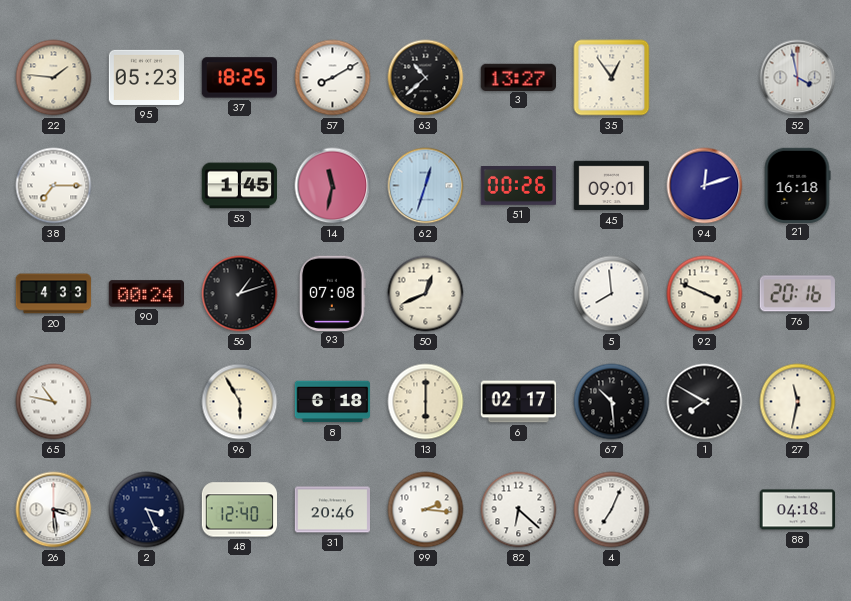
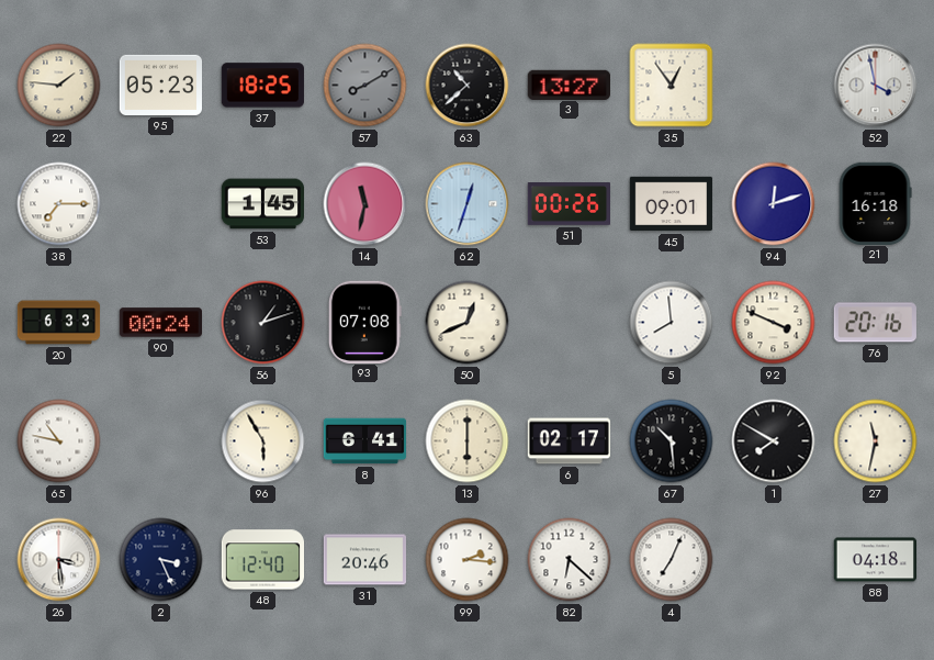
57 dial: white -> grey (365, 86)
20: 4:33 -> 6:33 (59, 323)
8: 6:18 -> 6:41 (365, 441)
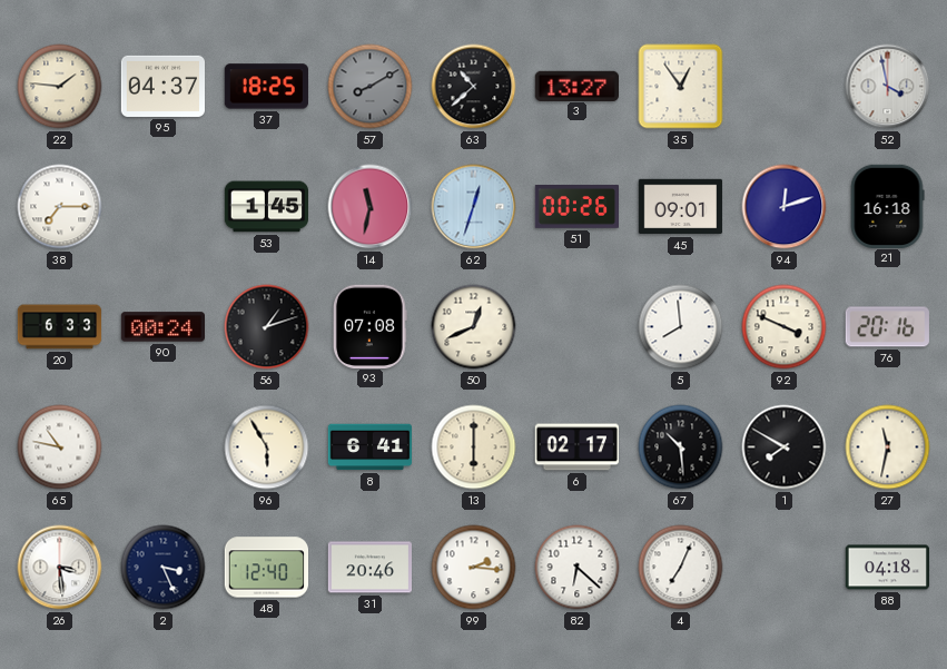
95: 05:23 -> 04:37 (162, 86)
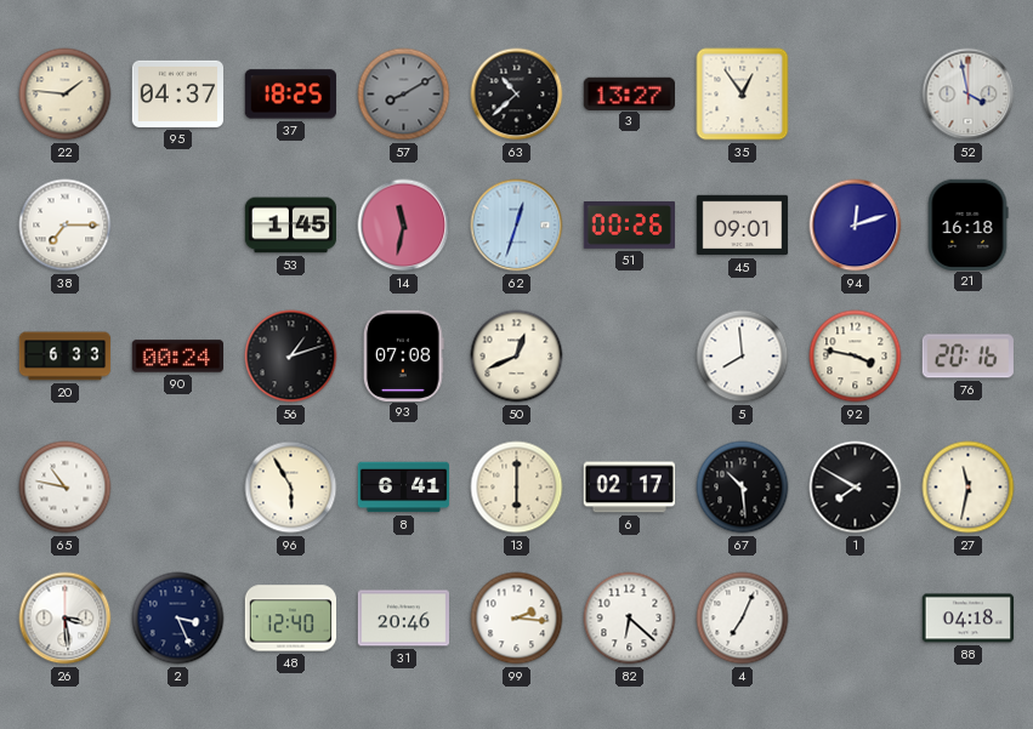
92: 3:49 -> 3:47 (856, 357)
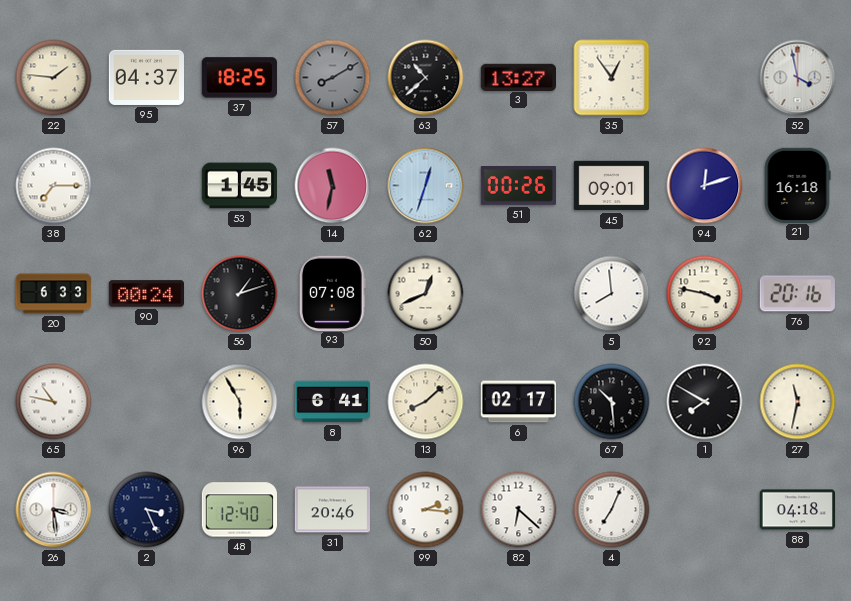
13: 6:00 -> 8:08 (426, 402)
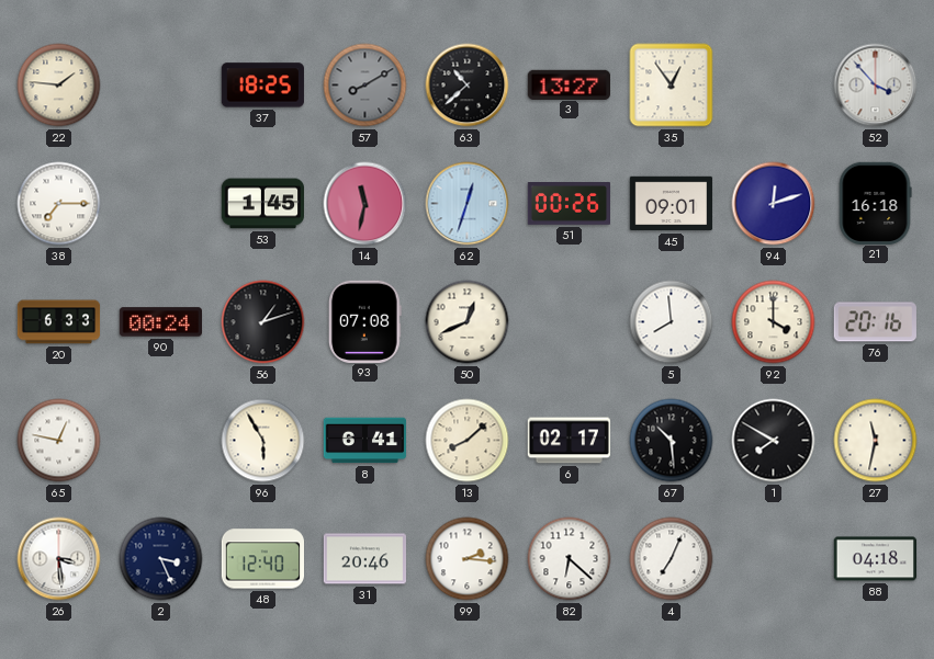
95: 04:37 -> none (146, 77)
52: 3:58 -> 3:53 (876, 86)
92: 3:47 -> 4:00 (774, 322)
65: 10:47 -> 12:47 (59, 441)
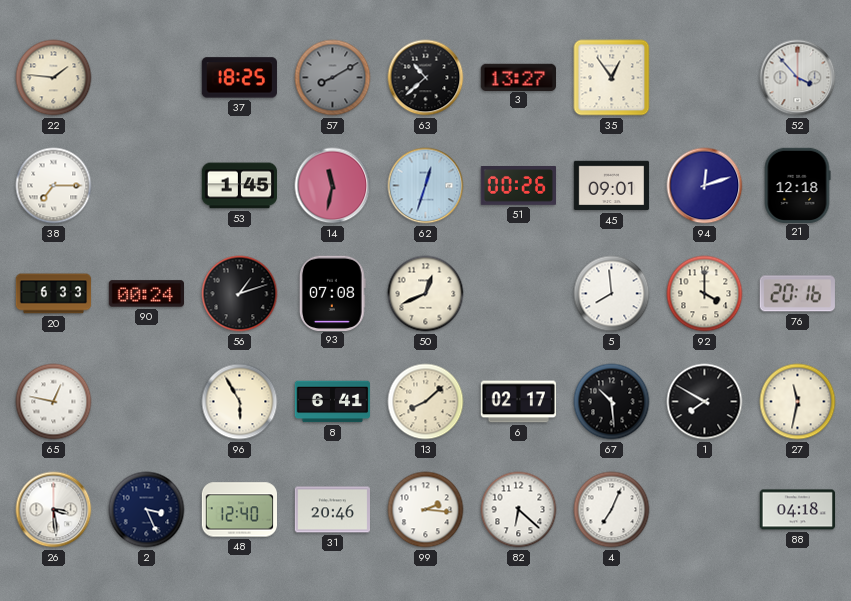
21: 16:18 -> 12:18 (797, 185)
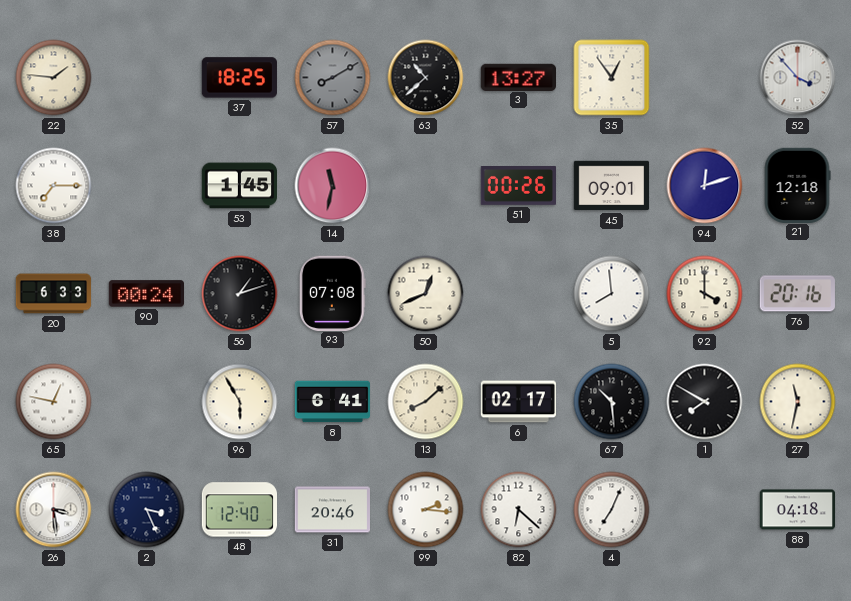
62: 12:33 -> none (426, 186)
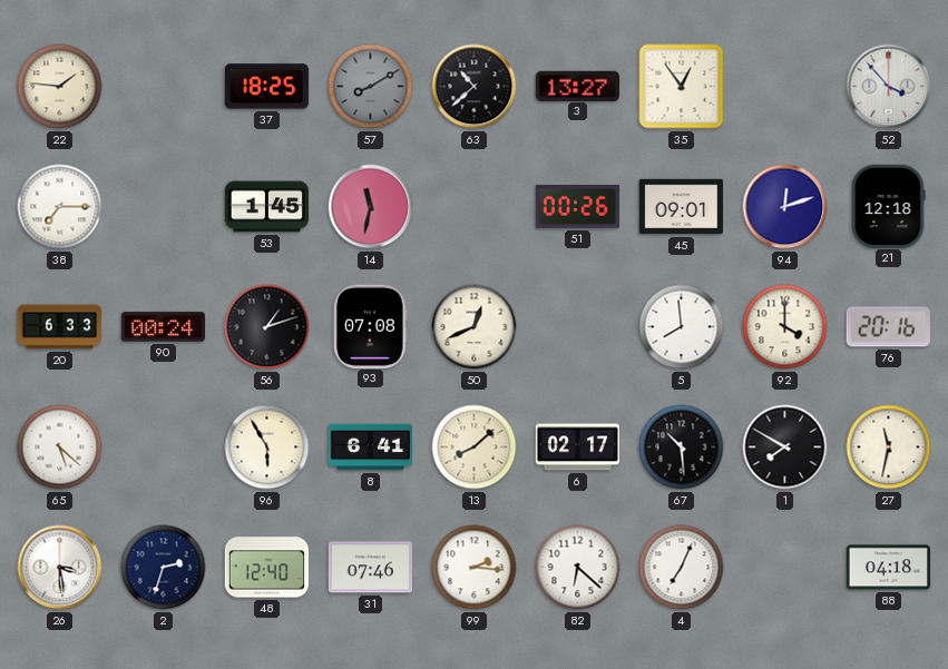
65: 12:47 -> 5:22 (60, 447)
2: 3:26 -> 2:33 (164, 568)
31: 20:46 -> 07:46 (370, 568)
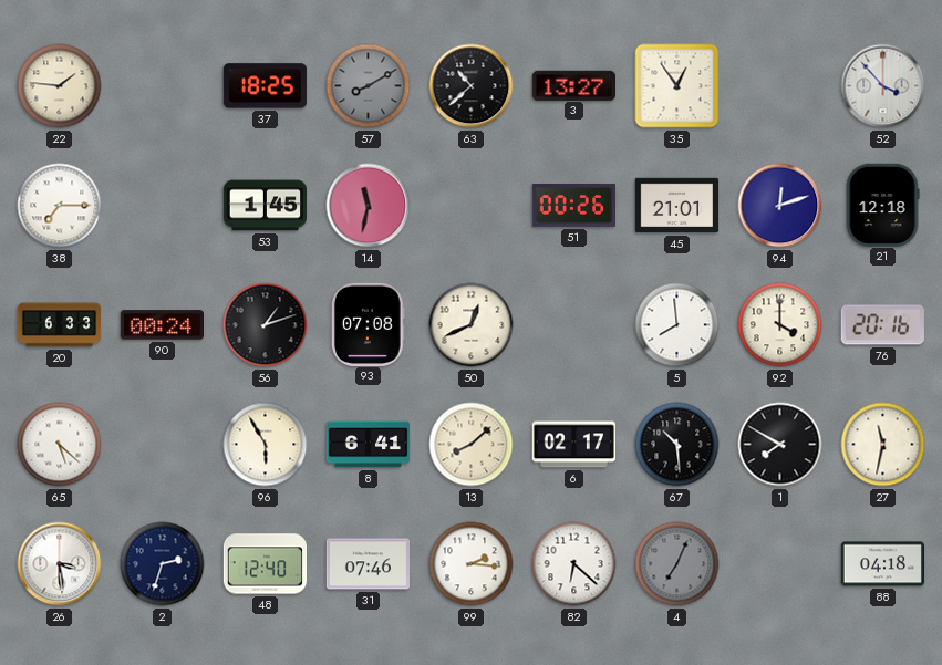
45: 09:01 -> 21:01 (677, 206)
4 dial: white -> grey (677, 564)
